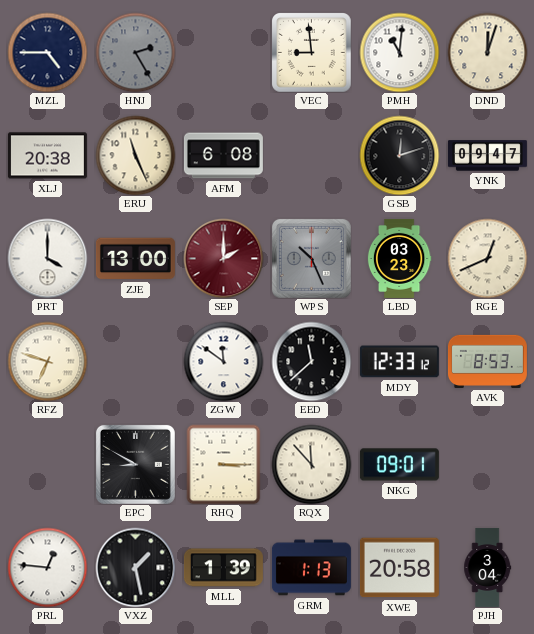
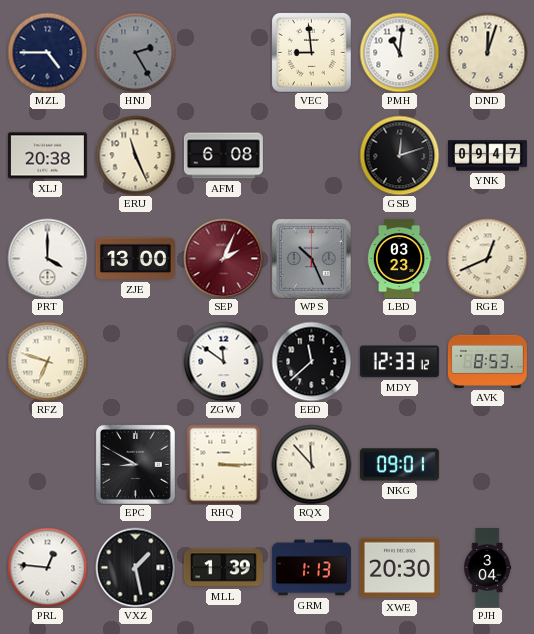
SEP: 2:00 -> 2:04 (223, 258)
XWE: 20:58 -> 20:30 (399, 568)
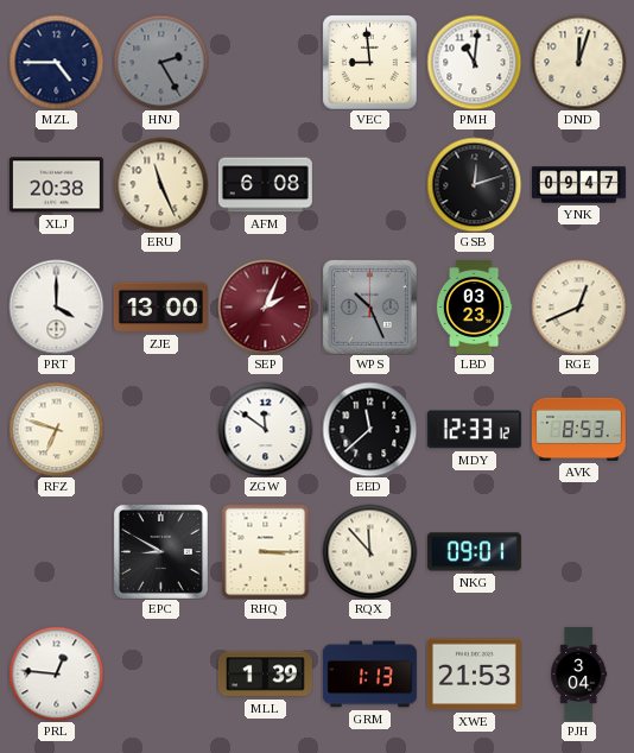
VXZ: 1:28 -> none (135, 567)
XWE: 20:30 -> 21:53 (474, 675)
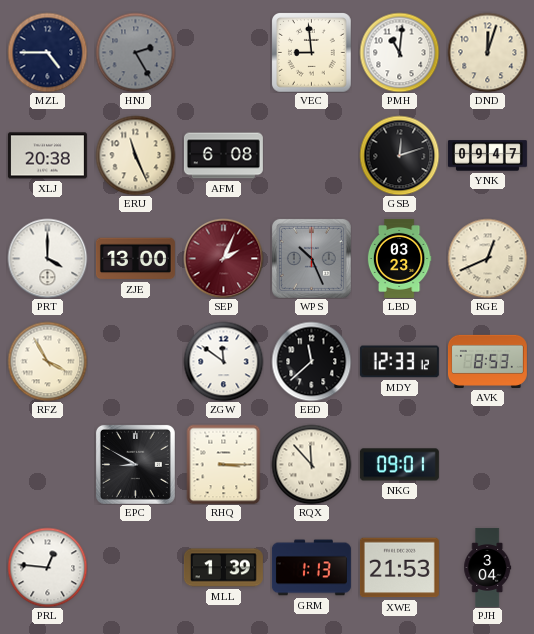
RFZ: 6:48 -> 3:55 (47, 361)
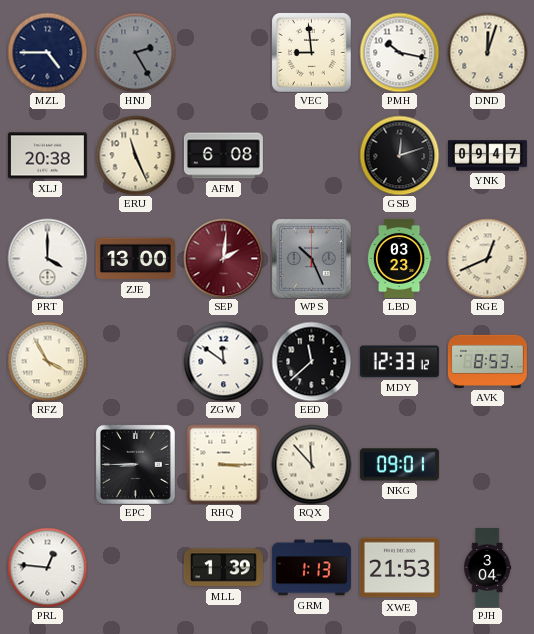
PMH: 11:01 -> 10:17 (399, 52)
SEP: 2:04 -> 2:01 (223, 258)
EPC: 8:50 -> 8:45 (135, 464)
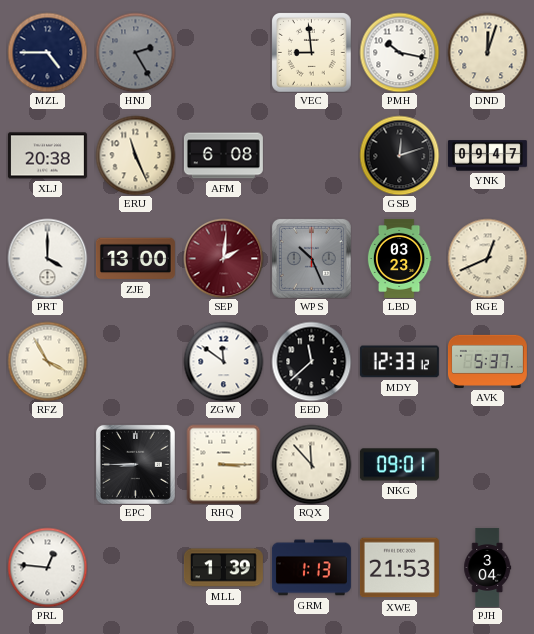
AVK: 8:53 -> 5:37 (487, 361)
